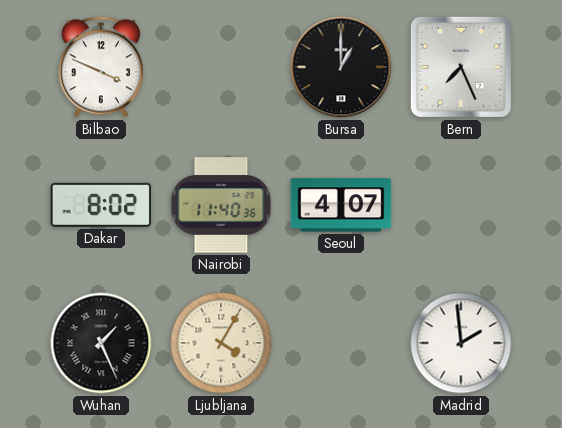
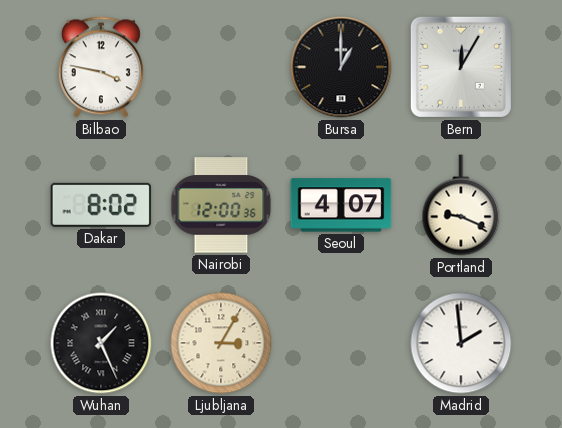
Bilbao: 3:49 -> 3:47 (101, 67)
Bern: 7:26 -> 12:05 (461, 67)
Nairobi: 11:40 -> 12:00 (221, 205)
Portland: none -> 9:19 (461, 205)
Ljubljana: 4:05 -> 3:05 (221, 343)
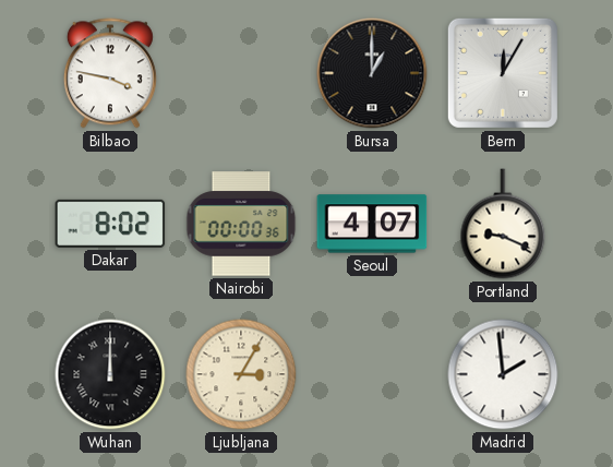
Nairobi: 12:00 -> 00:00 (241, 224)
Wuhan: 1:26 -> 12:00 (110, 374)
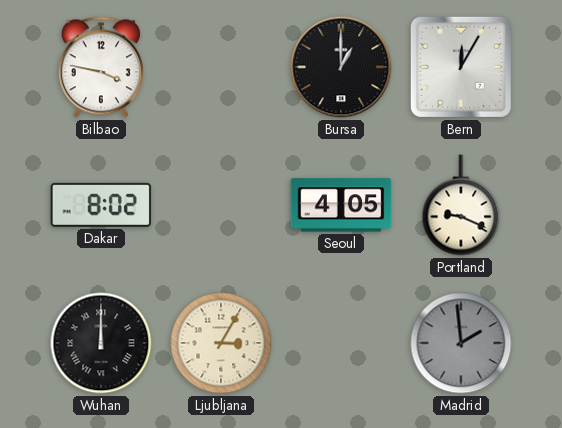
Nairobi: 00:00 -> none (241, 224)
Seoul: 4:07 -> 4:05 (341, 205)
Madrid dial: white -> grey (461, 343)
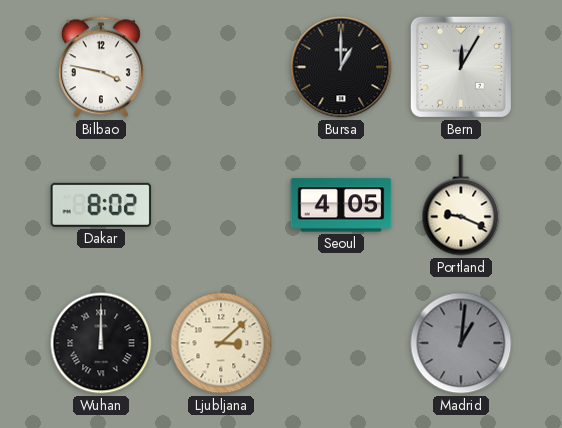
Ljubljana: 3:05 -> 3:08 (221, 343)
Madrid: 1:59 -> 1:01 (461, 343)
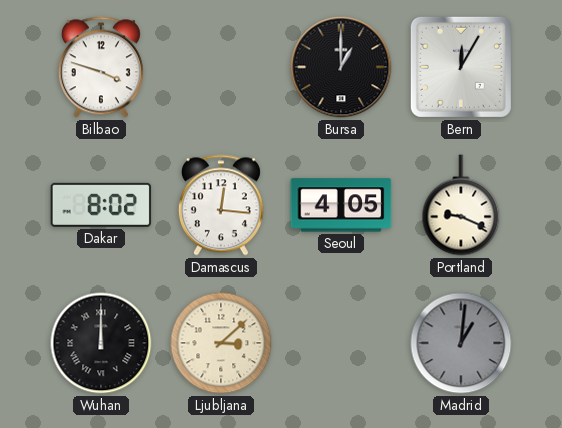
Bilbao: 3:47 -> 3:48 (101, 67)
Damascus: none -> 12:16 (221, 205)
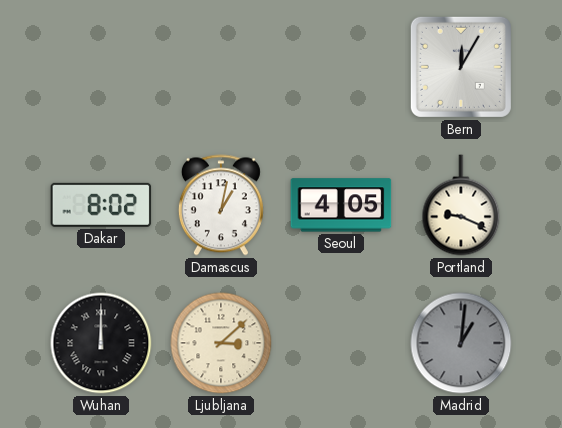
Bilbao: 3:48 -> none (101, 67)
Bursa: 1:00 -> none (341, 67)
Damascus: 12:16 -> 1:02 (221, 205)
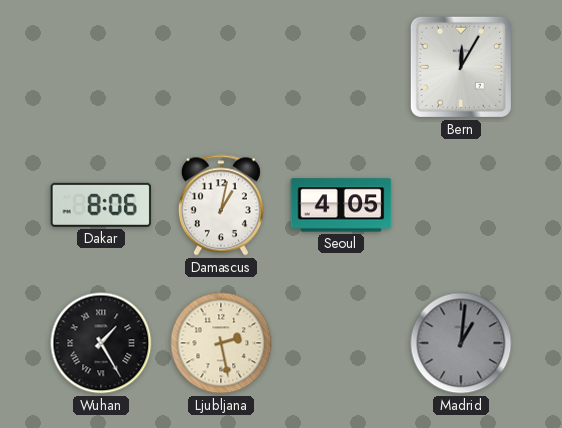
Dakar: 8:02 -> 8:06 (101, 205)
Portland: 9:19 -> none (461, 205)
Wuhan: 12:00 -> 1:25 (101, 343)
Ljubljana: 3:08 -> 2:28 (221, 343)
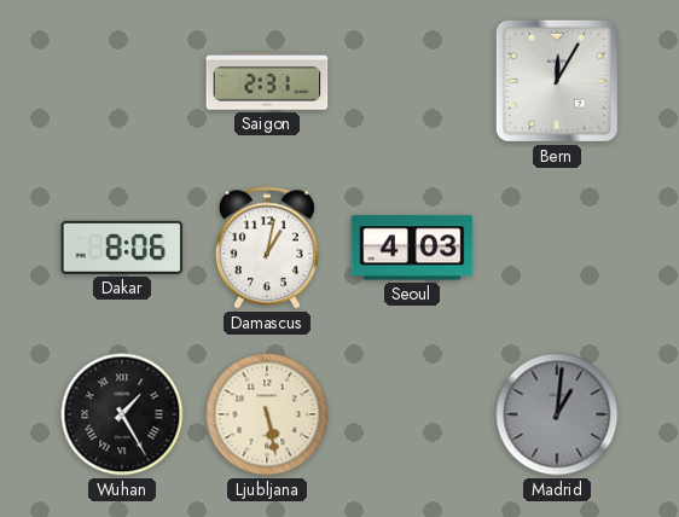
Saigon: none -> 2:31 (267, 82)
Seoul: 4:05 -> 4:03 (412, 248)
Ljubljana: 2:28 -> 5:28 (267, 414)
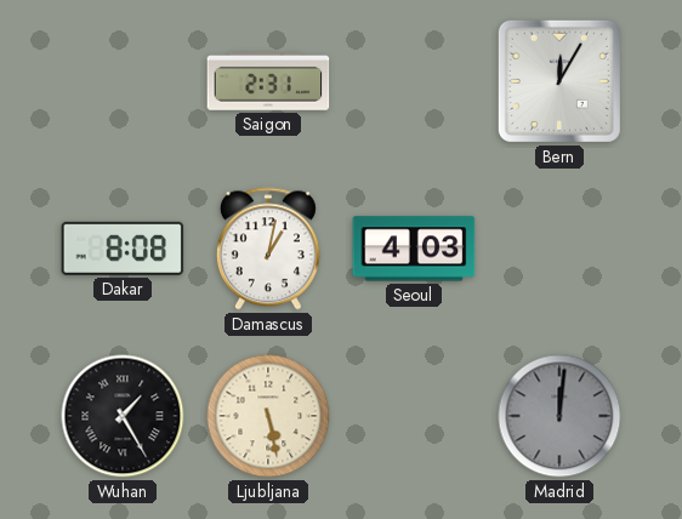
Dakar: 8:06 -> 8:08 (123, 249)
Madrid: 1:01 -> 12:01 (559, 416)
